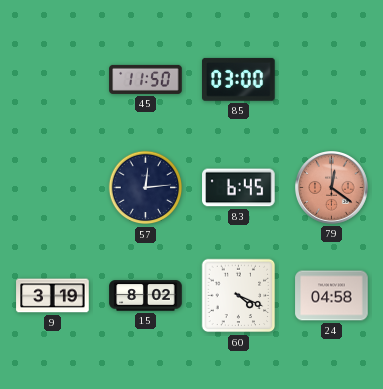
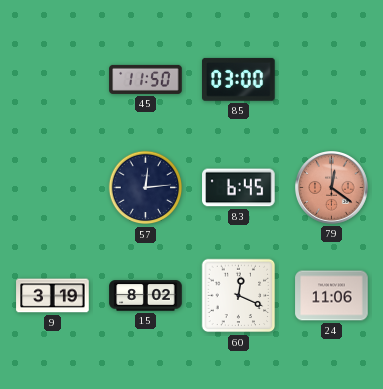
60: 4:19 -> 12:19 (239, 296)
24: 04:58 -> 11:06 (332, 296)
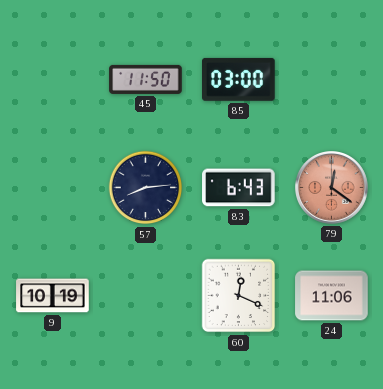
57: 12:14 -> 8:14 (146, 188)
83: 6:45 -> 6:43 (239, 188)
9: 3:19 -> 10:19 (53, 296)
15: 8:02 -> none (146, 296)
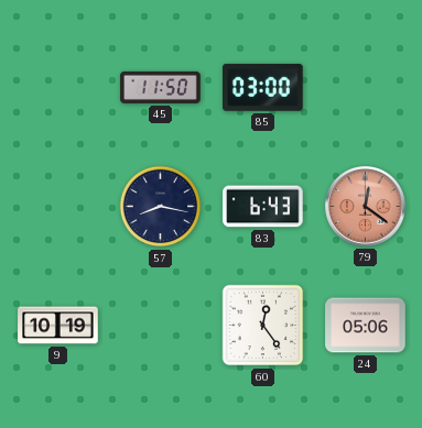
57: 8:14 -> 8:17 (161, 207)
60: 12:19 -> 12:24 (263, 326)
24: 11:06 -> 05:06 (366, 326)
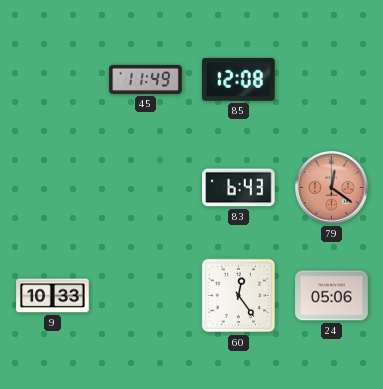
45: 11:50 -> 11:49 (146, 79)
85: 03:00 -> 12:08 (239, 79)
57: 8:17 -> none (161, 207)
9: 10:19 -> 10:33 (53, 296)
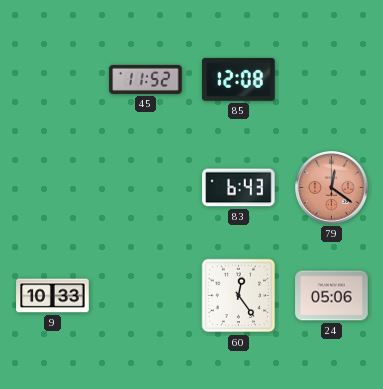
45: 11:49 -> 11:52 (146, 79)
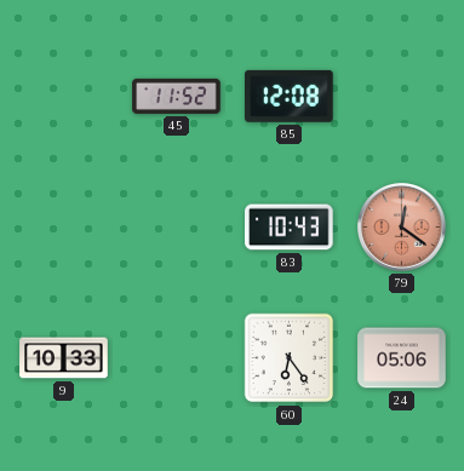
83: 6:43 -> 10:43 (290, 228)
60: 12:24 -> 6:24 (290, 358)
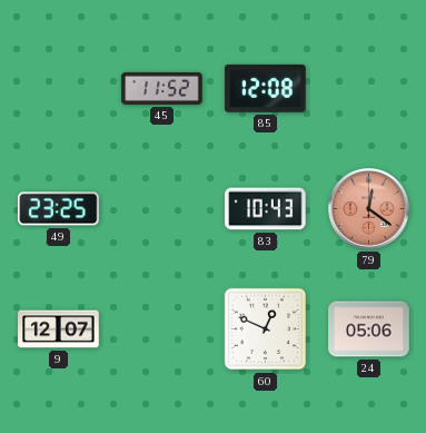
49: none -> 23:25 (59, 209)
9: 10:33 -> 12:07 (59, 329)
60: 6:24 -> 12:49 (266, 329)
